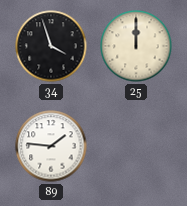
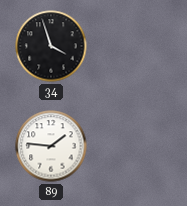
25: 12:00 -> none (136, 46)
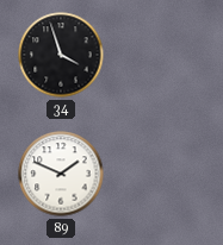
89: 1:46 -> 1:49 (61, 174)
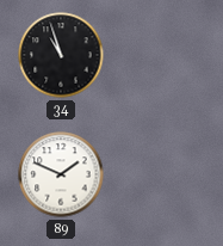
34: 3:57 -> 10:57 (61, 55)
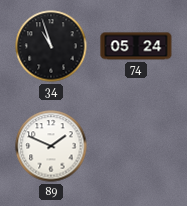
74: none -> 05:24 (136, 46)
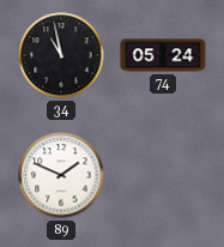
34: 10:57 -> 10:58 (61, 55)
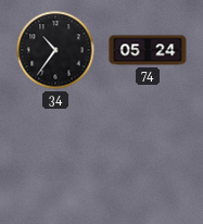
34: 10:58 -> 10:36 (55, 50)
89: 1:49 -> none (61, 175)
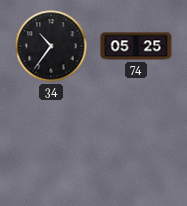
74: 05:24 -> 05:25 (136, 46)
